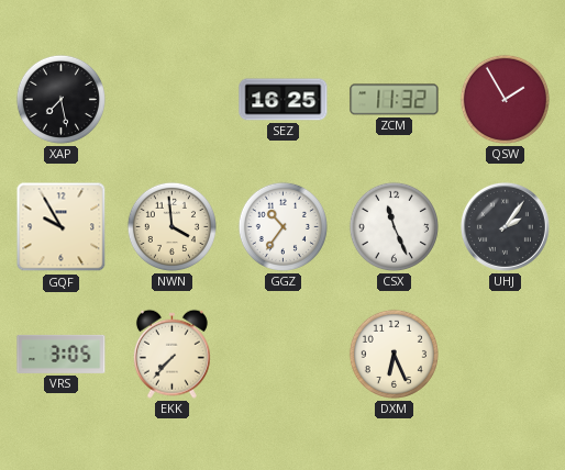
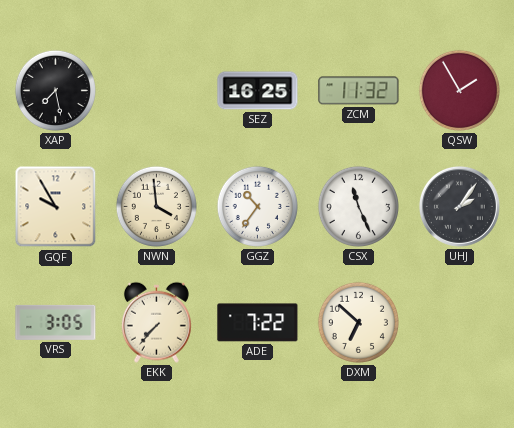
ADE: none -> 7:22 (258, 323)
DXM: 6:26 -> 6:52 (358, 322)
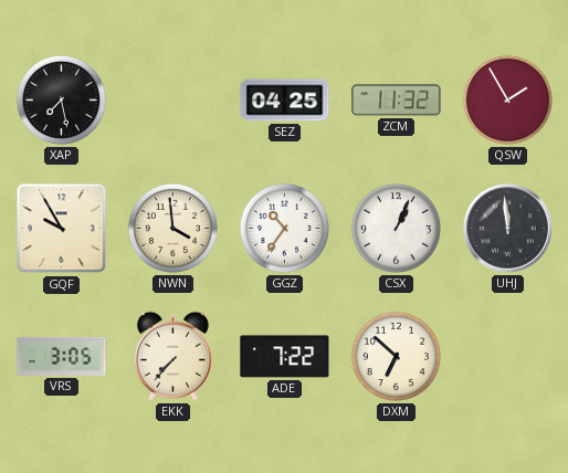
SEZ: 16:25 -> 04:25 (285, 101)
CSX: 11:26 -> 1:04 (396, 228)
UHJ: 2:06 -> 11:59 (507, 228)
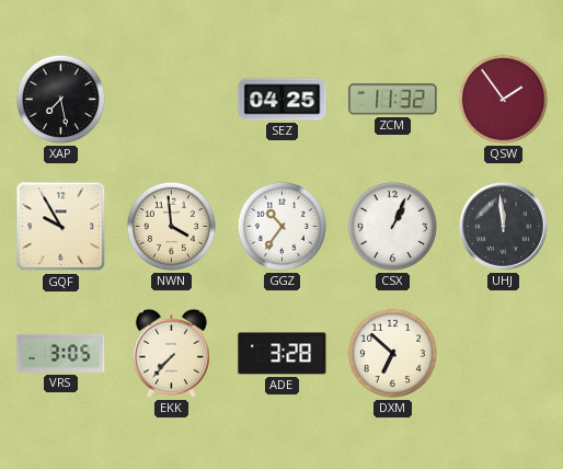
QSW: 1:55 -> 1:54 (503, 99)
ADE: 7:22 -> 3:28 (283, 354)
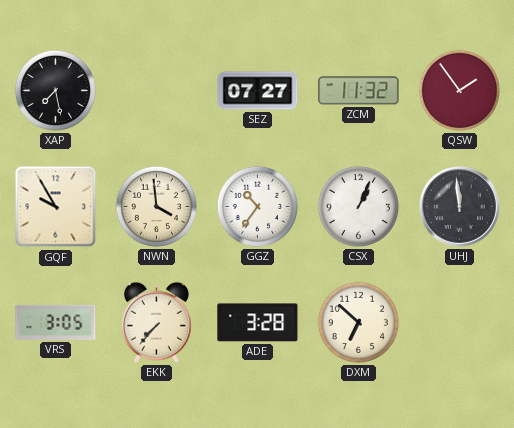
SEZ: 04:25 -> 07:27 (258, 91)
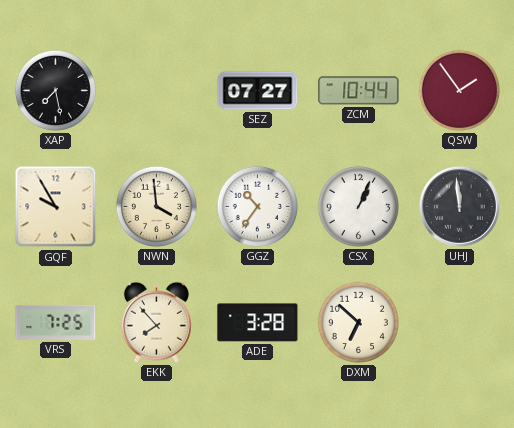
ZCM: 11:32 -> 10:44 (359, 91)
VRS: 3:05 -> 7:25 (56, 322)
EKK: 7:37 -> 7:53 (156, 322)
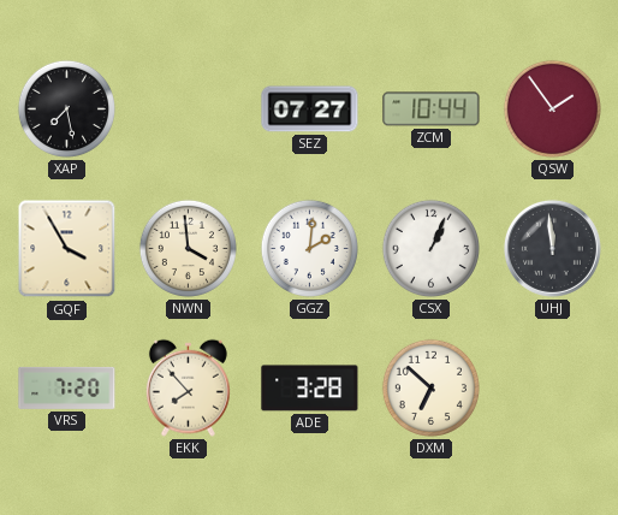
GQF: 9:55 -> 3:55 (67, 249)
GGZ: 10:36 -> 2:01 (309, 248)
VRS: 7:25 -> 7:20 (67, 387)
